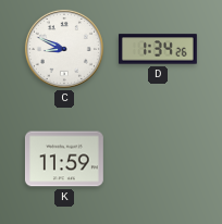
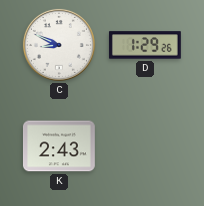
D: 1:34 -> 1:29 (145, 45)
K: 11:59 -> 2:43 (59, 146)
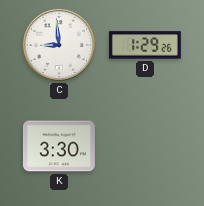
C: 8:49 -> 8:59 (59, 45)
K: 2:43 -> 3:30 (59, 146)
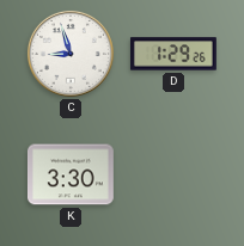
C: 8:59 -> 8:57 (71, 54)
